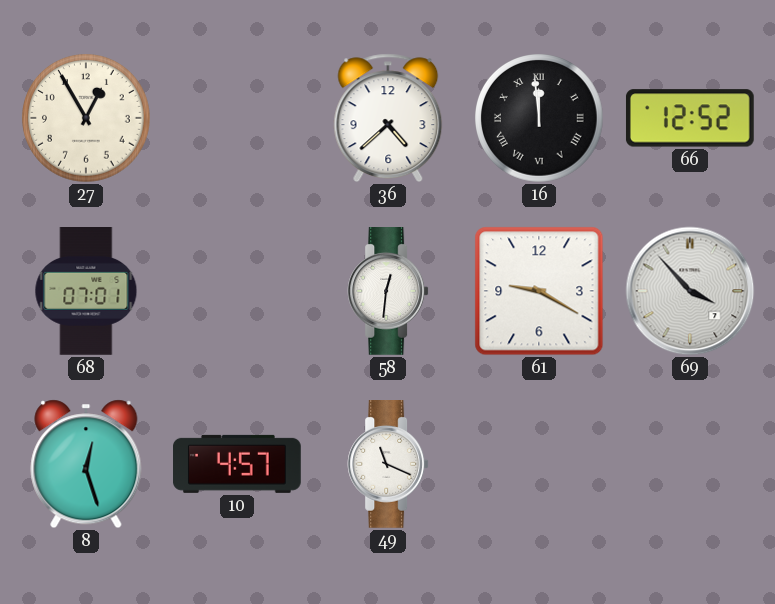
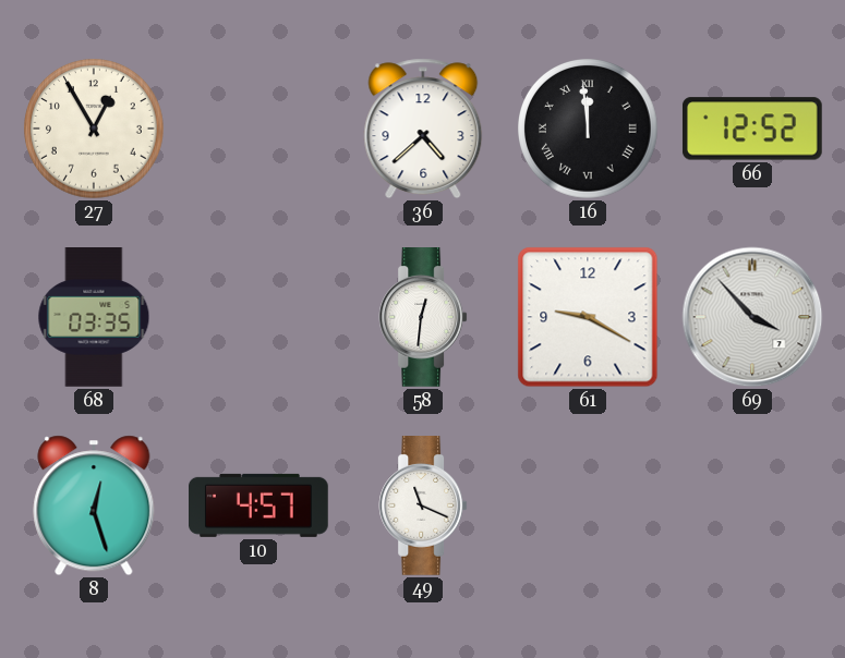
68: 07:01 -> 03:35 (94, 318)
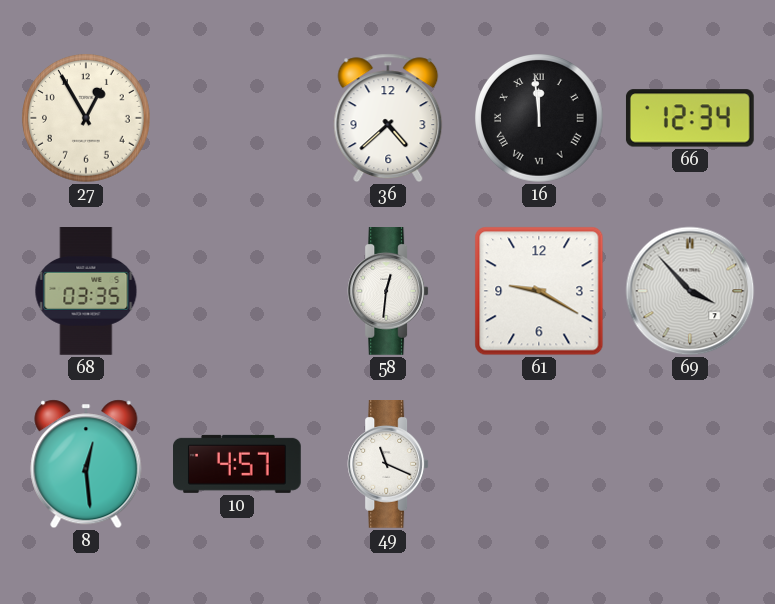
66: 12:52 -> 12:34 (690, 118)
8: 12:27 -> 12:29 (86, 464)
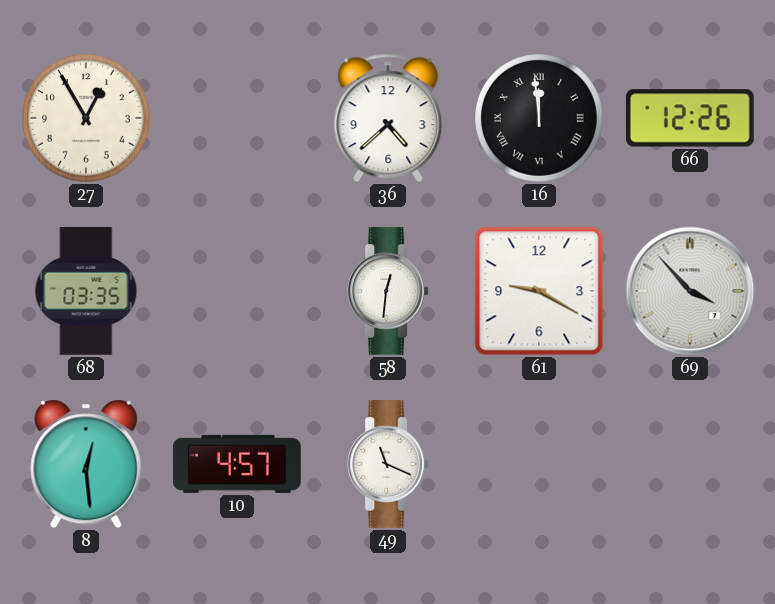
66: 12:34 -> 12:26 (690, 118)
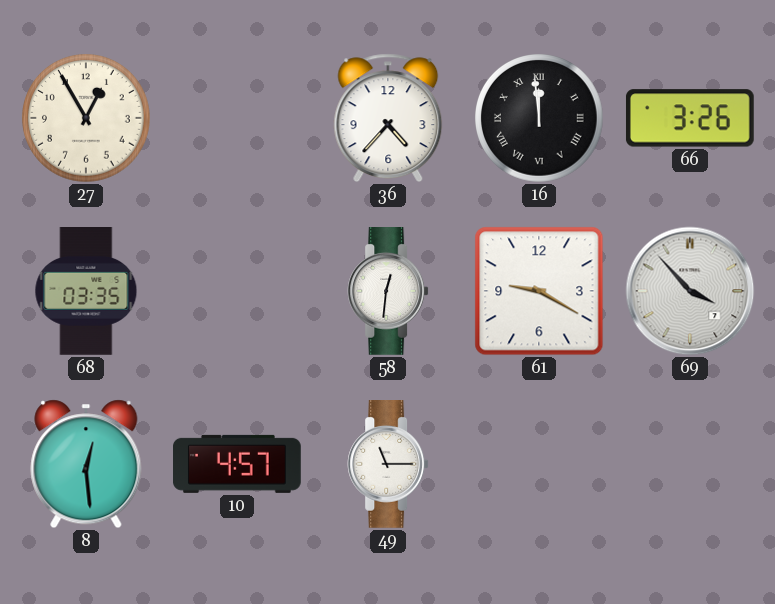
36: 4:38 -> 4:37 (388, 118)
66: 12:26 -> 3:26 (690, 118)
49: 11:19 -> 11:15 (388, 465)
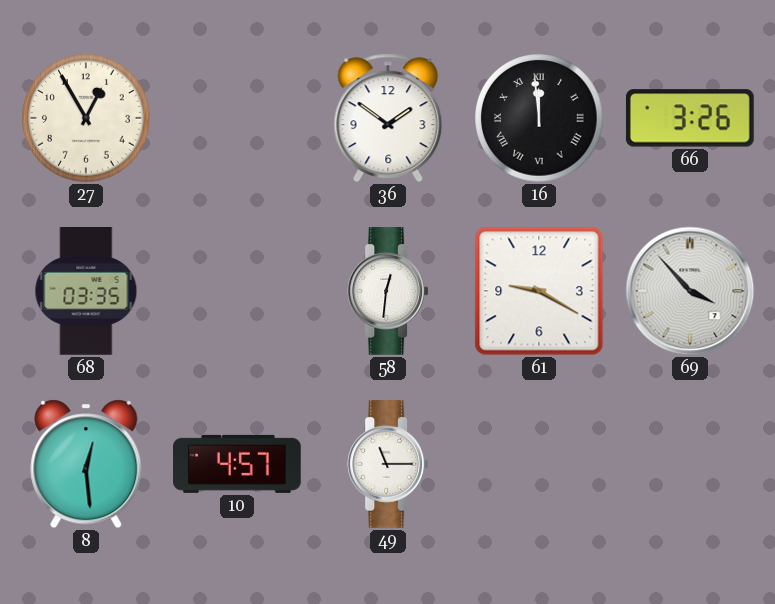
36: 4:37 -> 1:51 (388, 118)
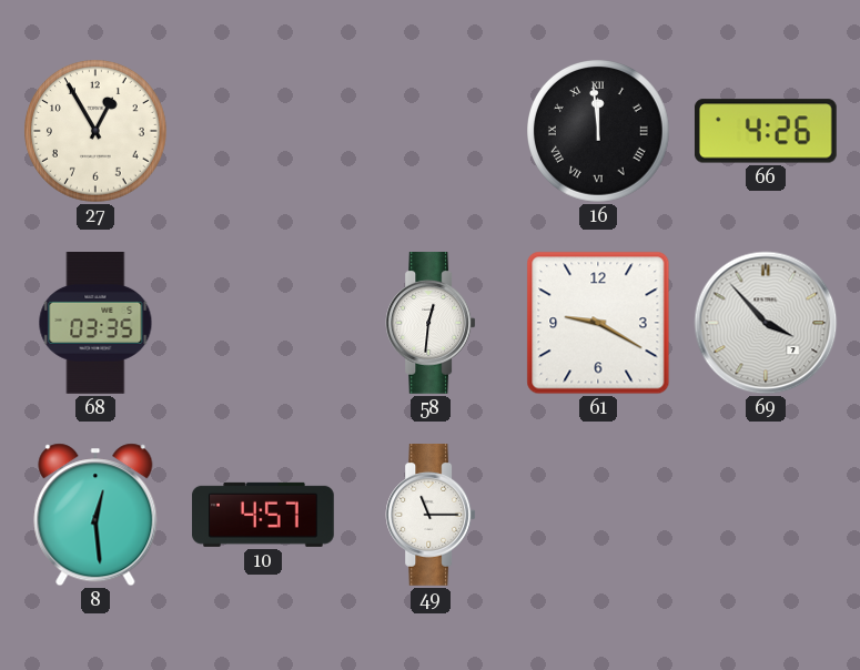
36: 1:51 -> none (388, 118)
66: 3:26 -> 4:26 (766, 131)
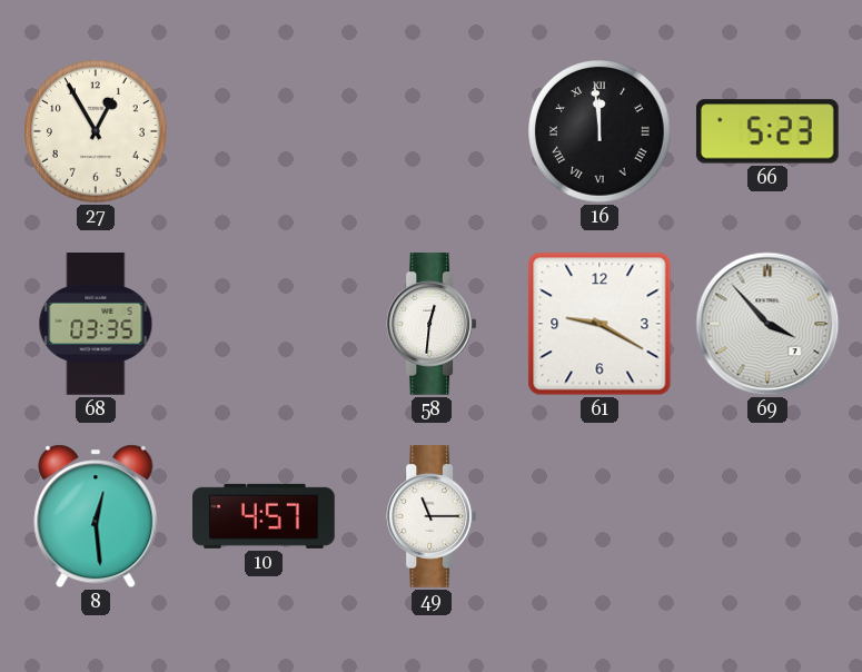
66: 4:26 -> 5:23 (767, 131)
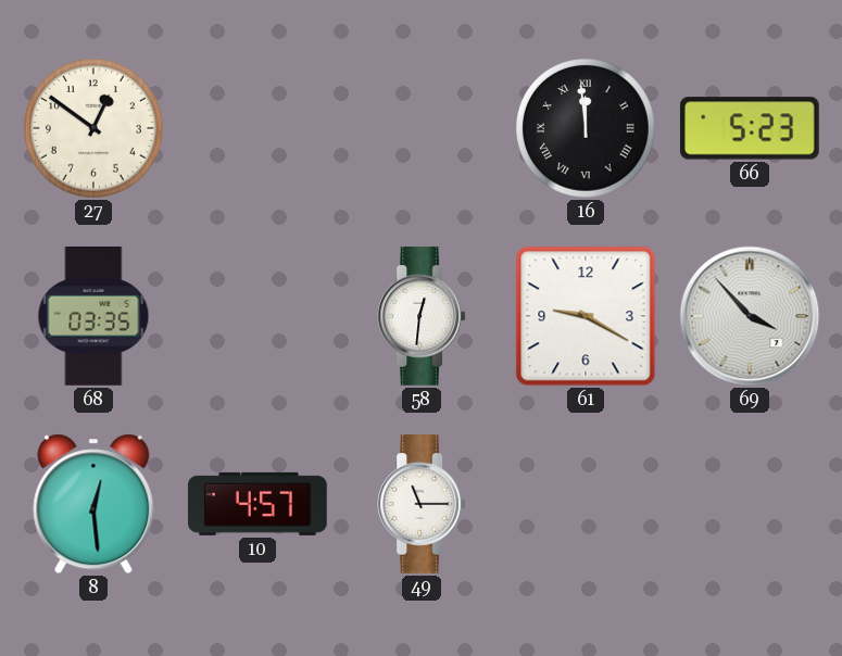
27: 12:55 -> 12:51 (95, 129)
